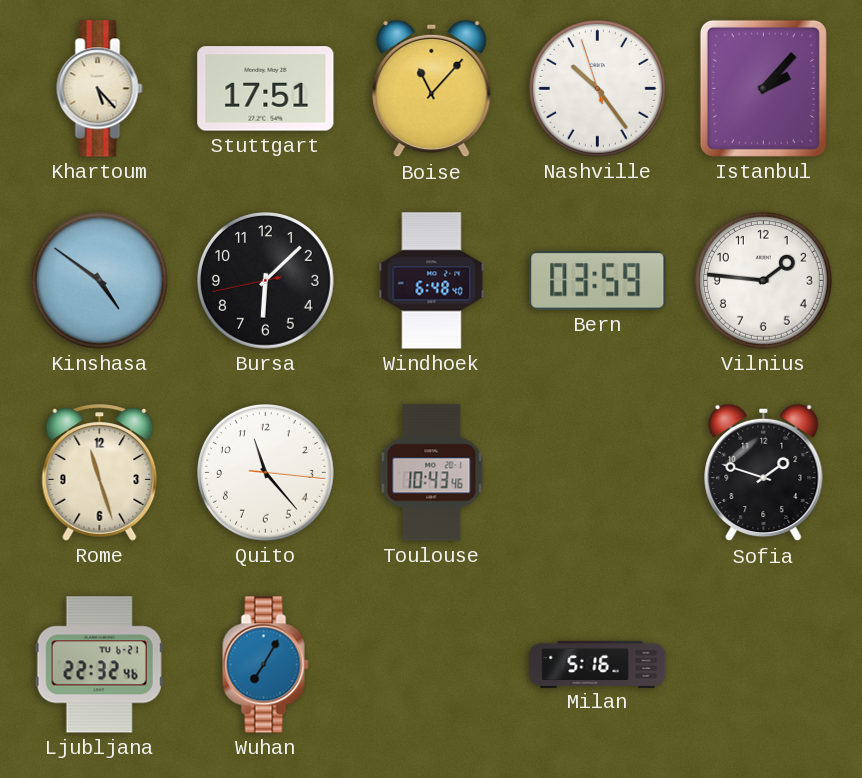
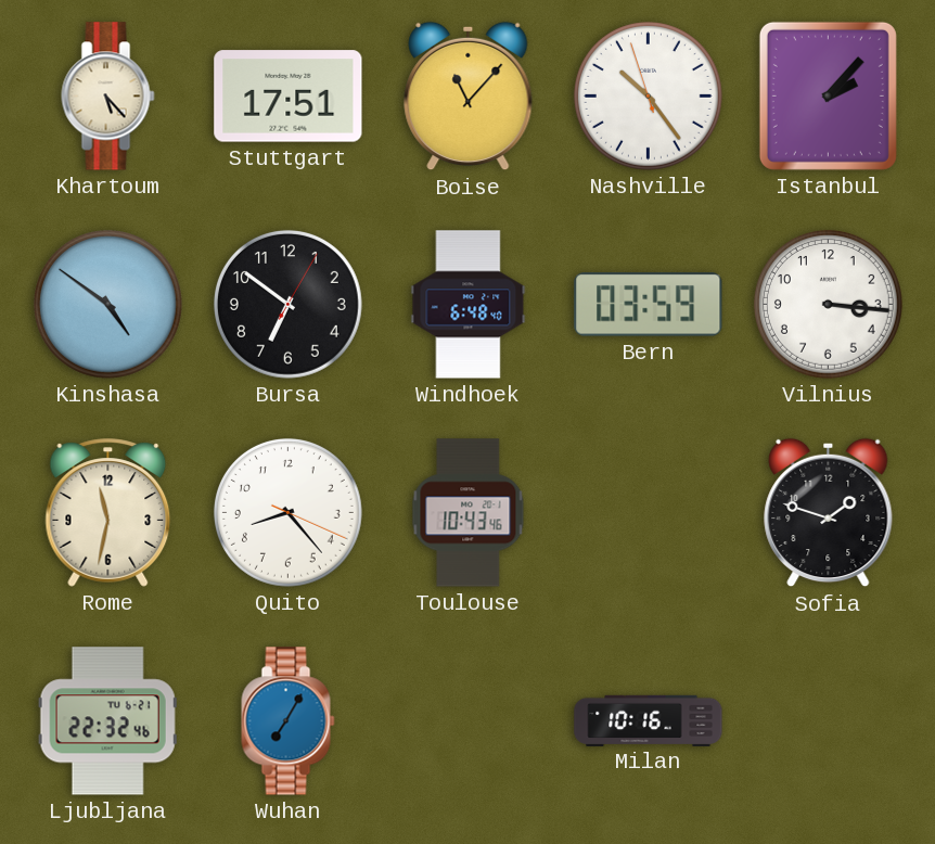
Bursa: 6:07 -> 6:51 (287, 304)
Vilnius: 1:46 -> 3:16 (828, 304)
Rome: 11:27 -> 11:32 (108, 513)
Quito: 11:23 -> 8:23 (287, 512)
Milan: 5:16 -> 10:16 (649, 720)
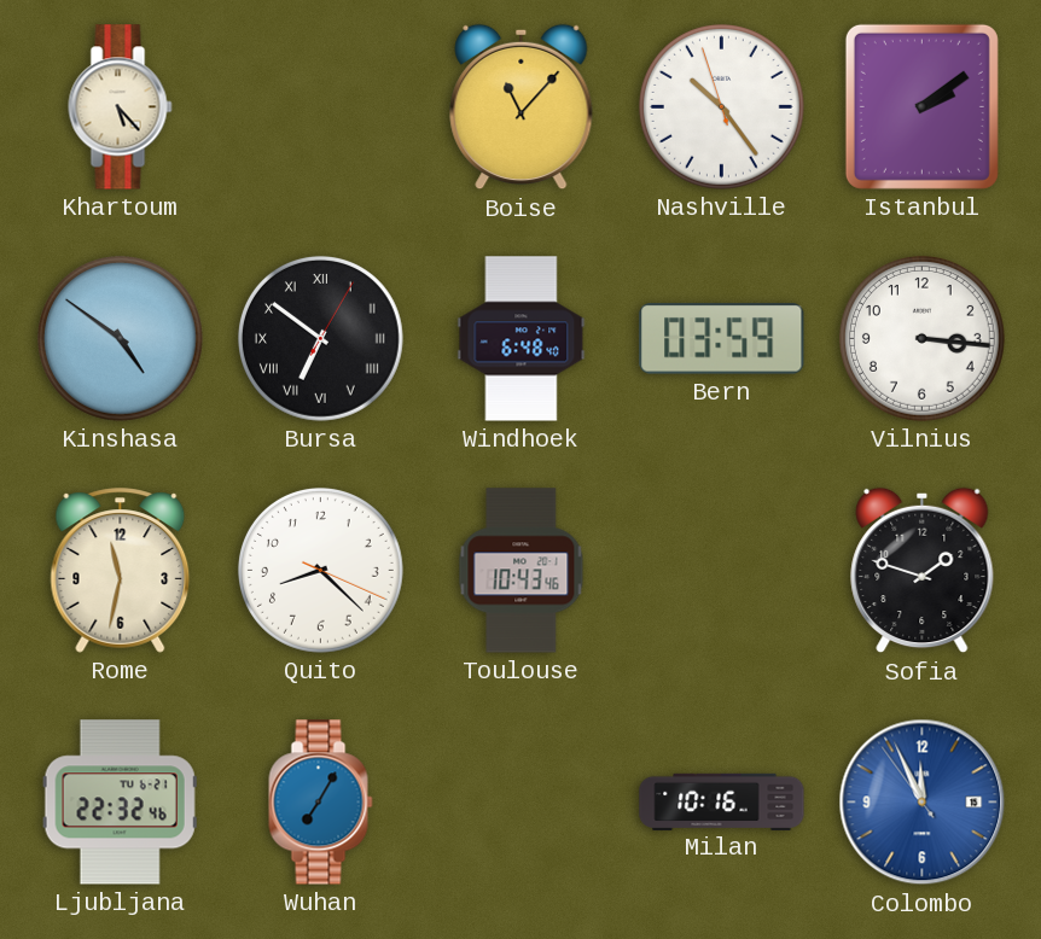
Stuttgart: 17:51 -> none (289, 97)
Istanbul: 2:07 -> 2:09 (921, 106)
Bursa numerals: Arabic -> Roman (320, 338)
Quito: 8:23 -> 8:22 (320, 570)
Colombo: none -> 11:55 (923, 803)
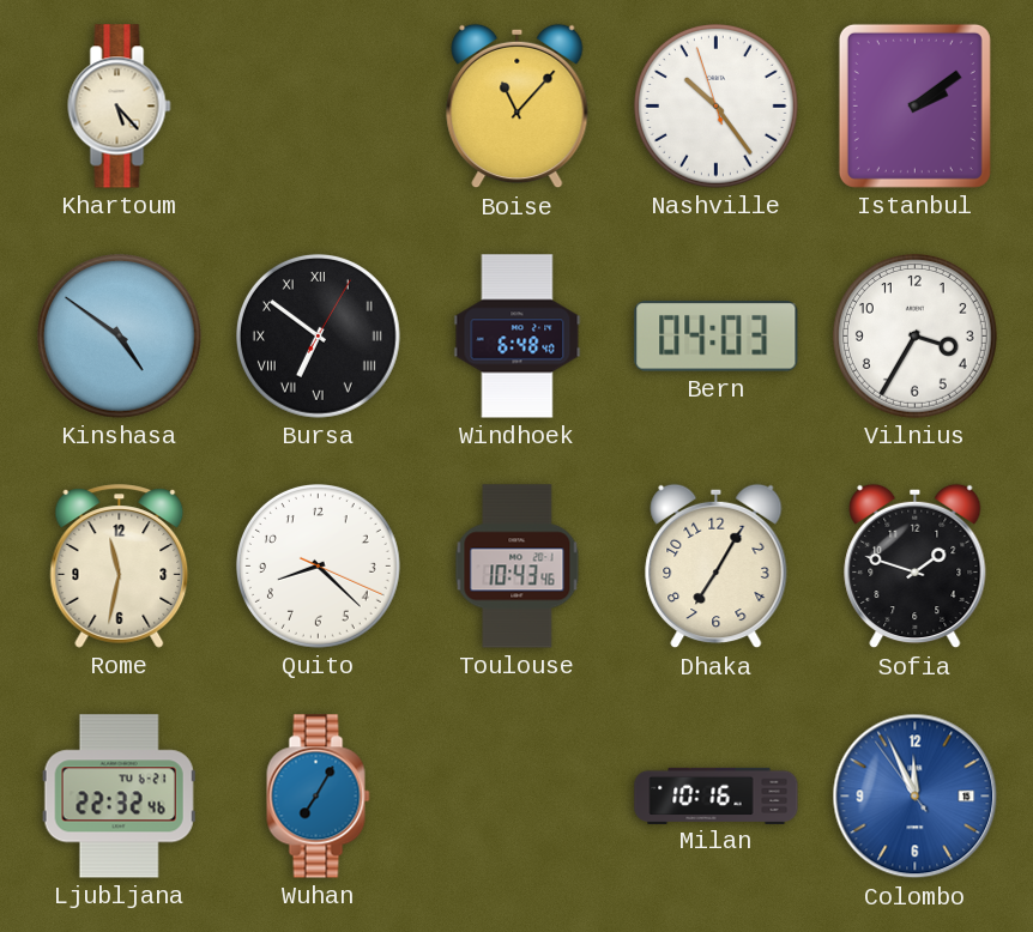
Bern: 03:59 -> 04:03 (717, 337)
Vilnius: 3:16 -> 3:35 (914, 335)
Dhaka: none -> 7:05 (717, 567)
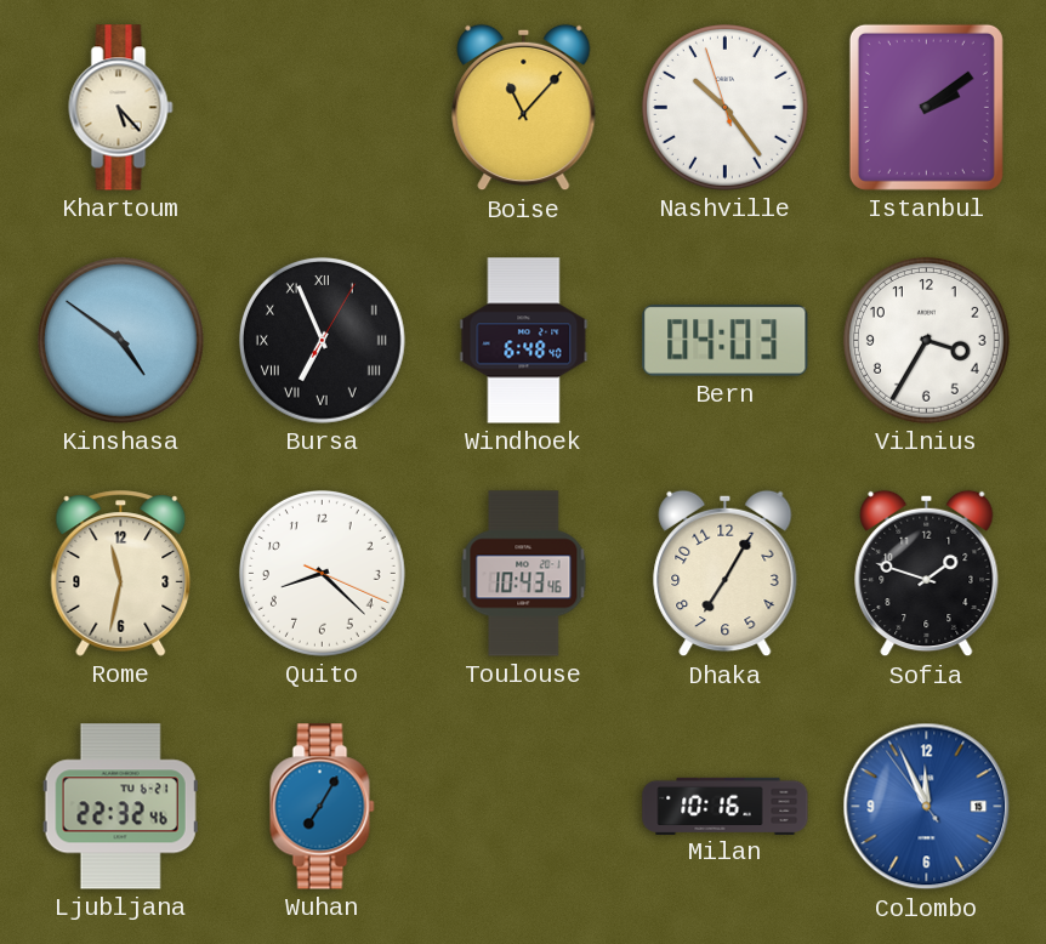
Bursa: 6:51 -> 6:56 (322, 340)
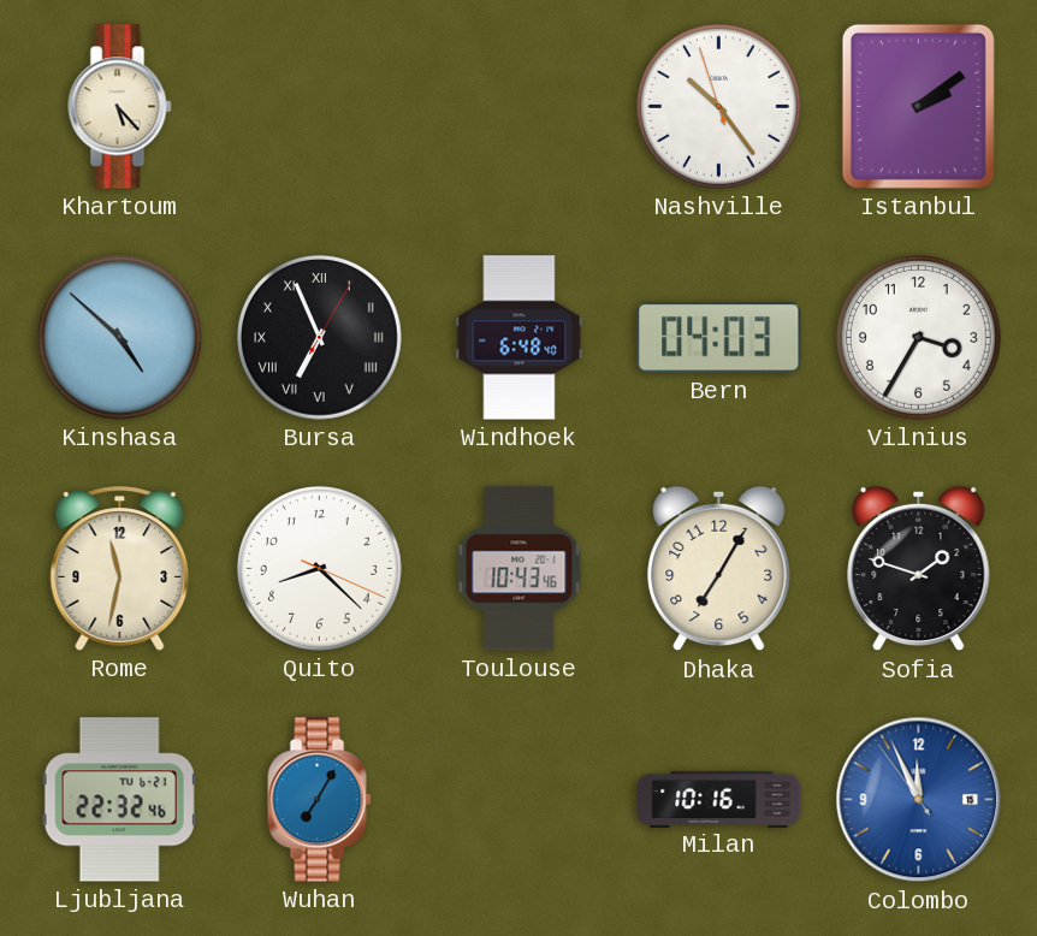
Boise: 11:07 -> none (524, 108)
Kinshasa: 4:51 -> 4:52 (119, 337)
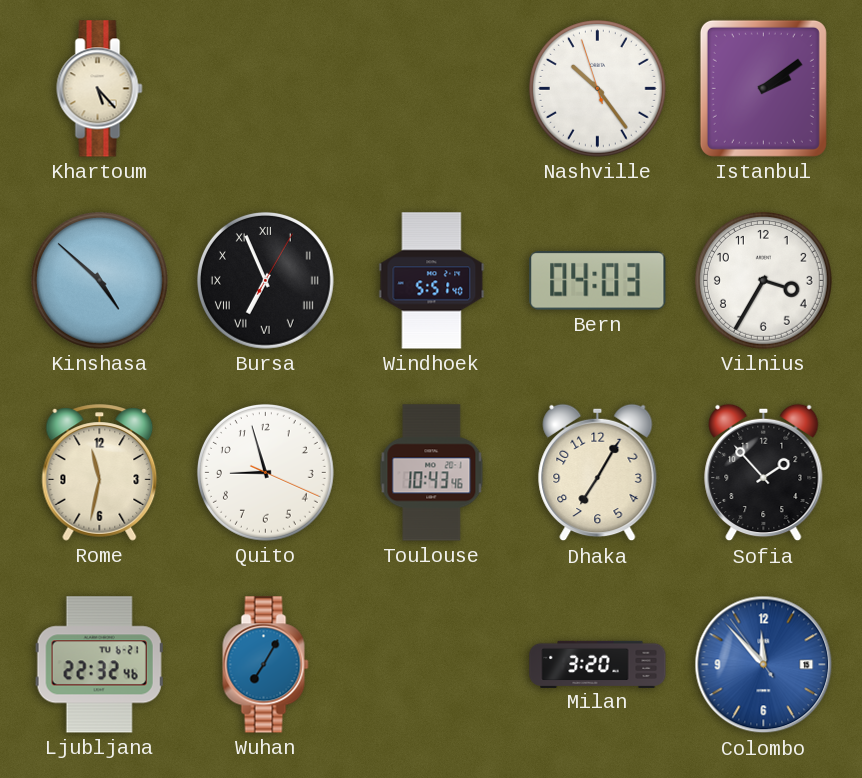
Windhoek: 6:48 -> 5:51 (432, 281)
Quito: 8:22 -> 8:57 (265, 472)
Sofia: 1:48 -> 1:53 (764, 473)
Milan: 10:16 -> 3:20 (598, 664)
Colombo: 11:55 -> 11:52 (764, 665)
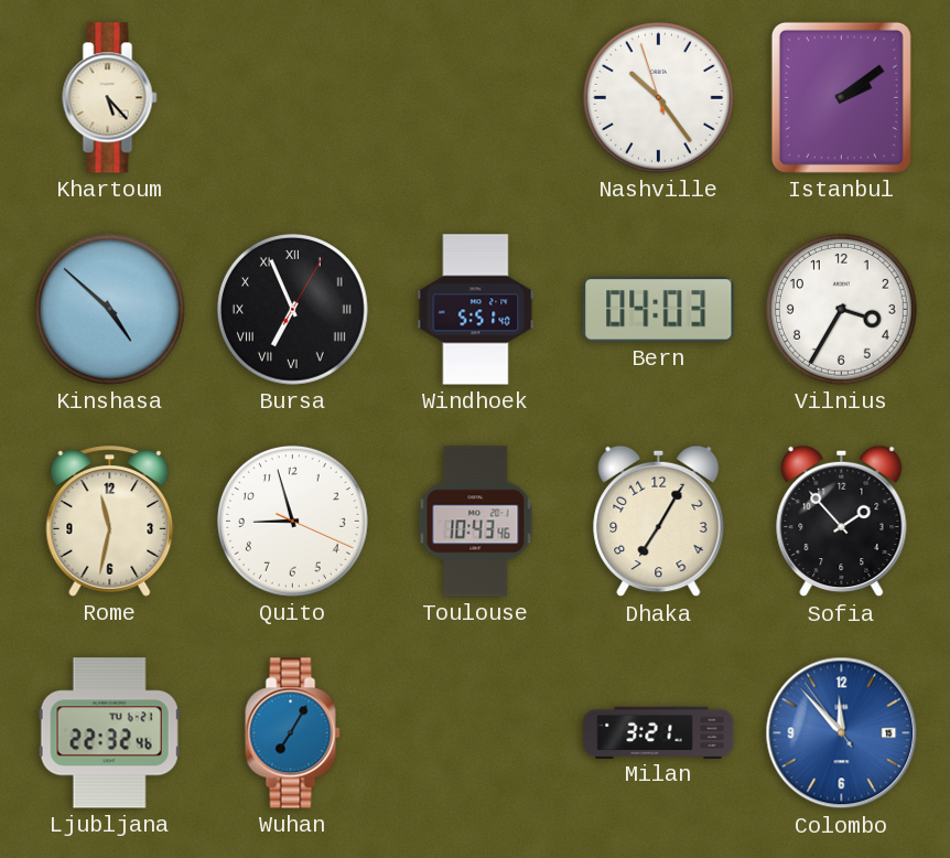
Milan: 3:20 -> 3:21 (659, 732)
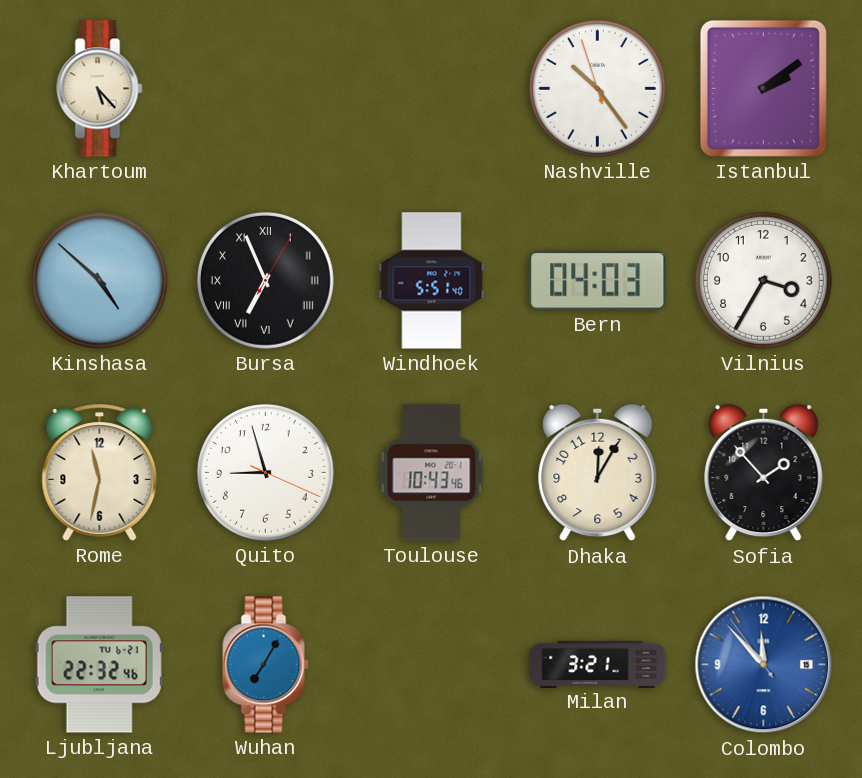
Dhaka: 7:05 -> 12:05 (598, 473)
